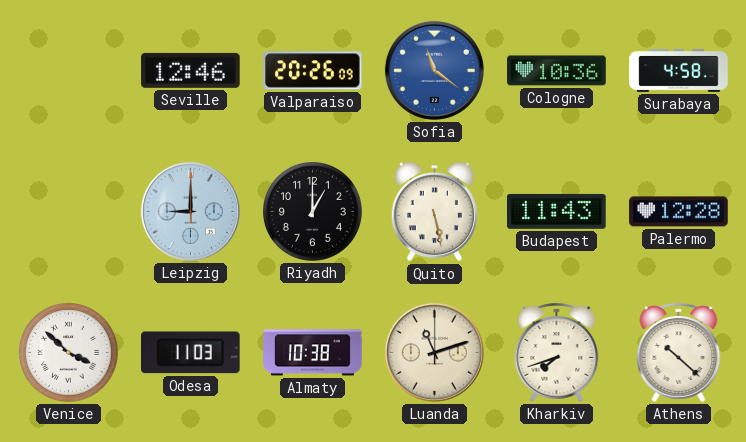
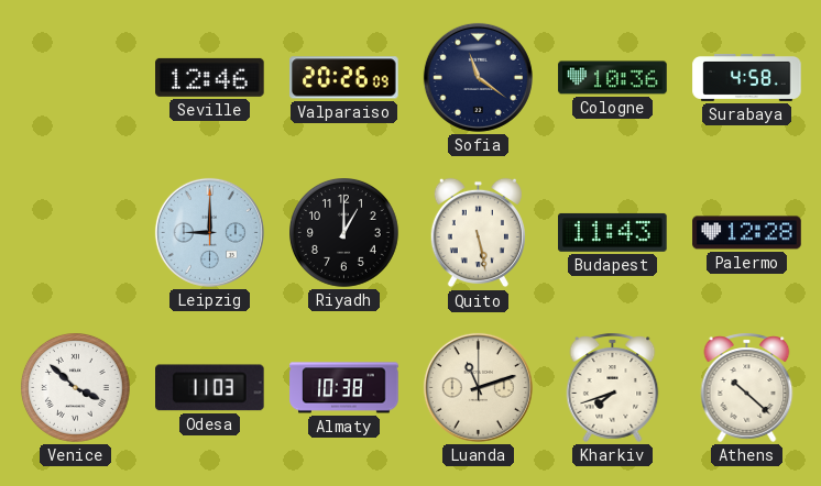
Sofia dial: blue -> navy (478, 77)
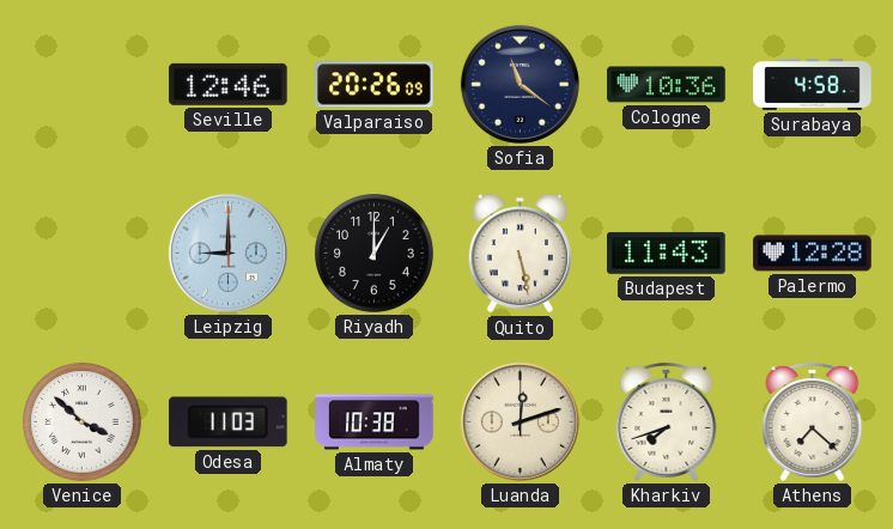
Luanda: 11:12 -> 12:12 (520, 421)
Athens: 10:22 -> 7:22 (813, 421)
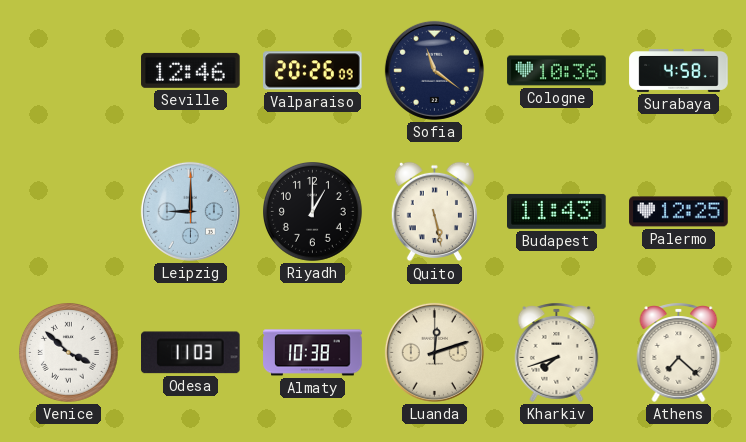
Palermo: 12:28 -> 12:25 (679, 212)
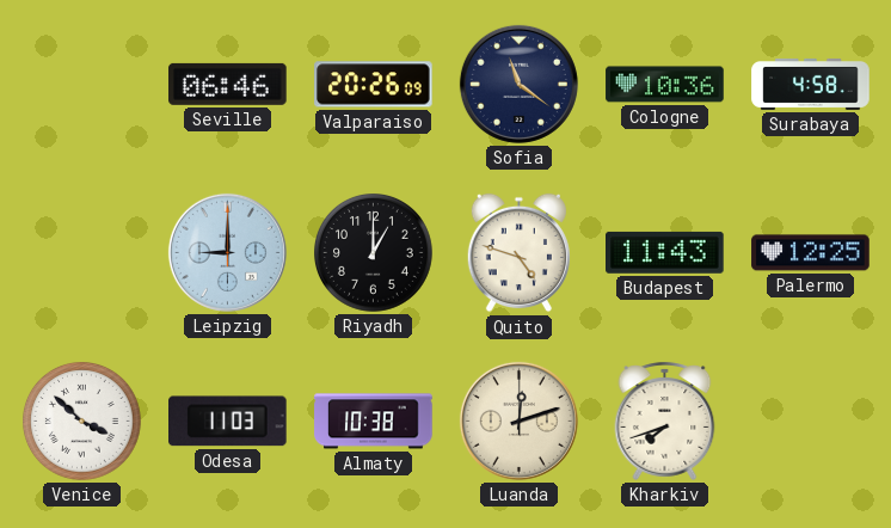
Seville: 12:46 -> 06:46 (228, 84)
Quito: 5:28 -> 4:48 (518, 253)
Athens: 7:22 -> none (679, 352)
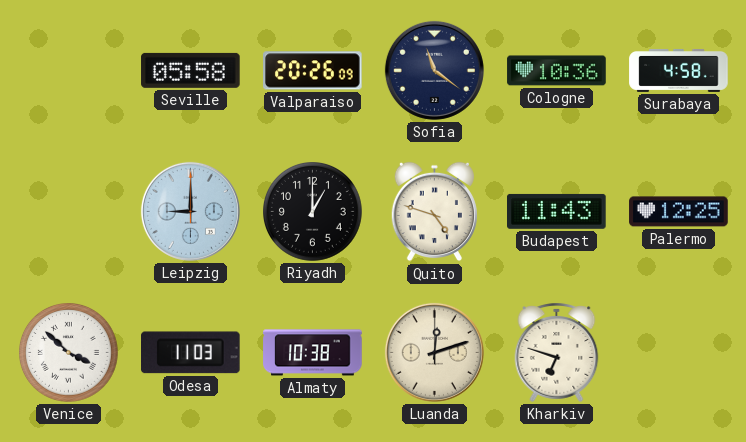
Seville: 06:46 -> 05:58 (191, 70)
Kharkiv: 7:42 -> 6:48 (557, 352)
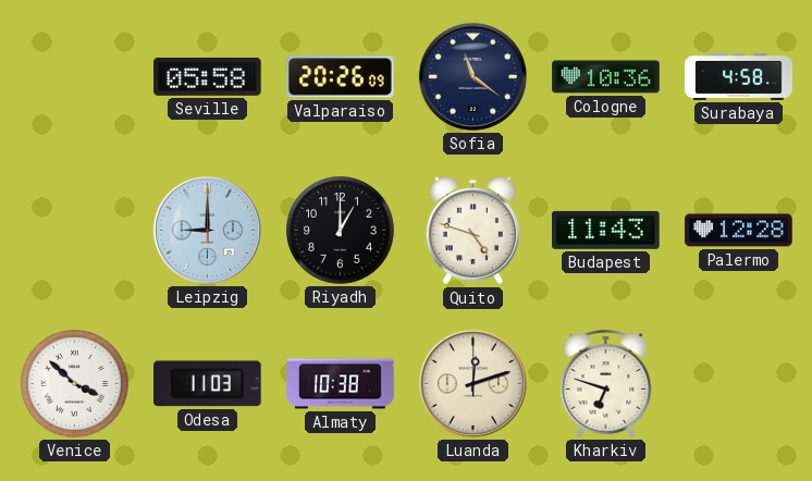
Palermo: 12:25 -> 12:28 (739, 231)
